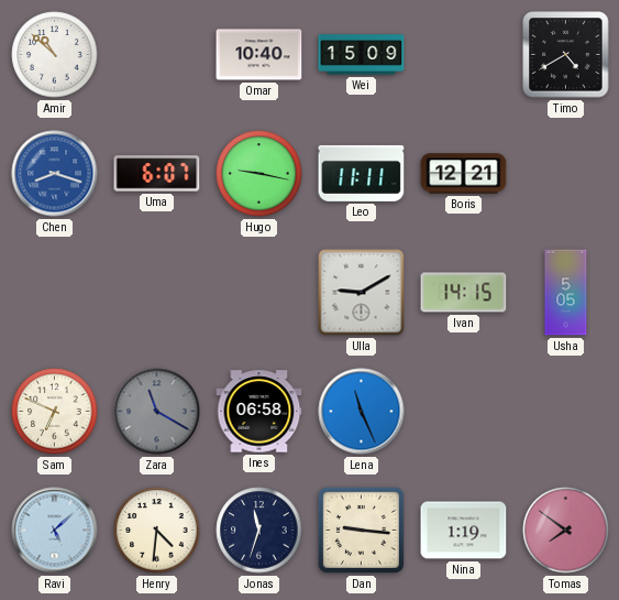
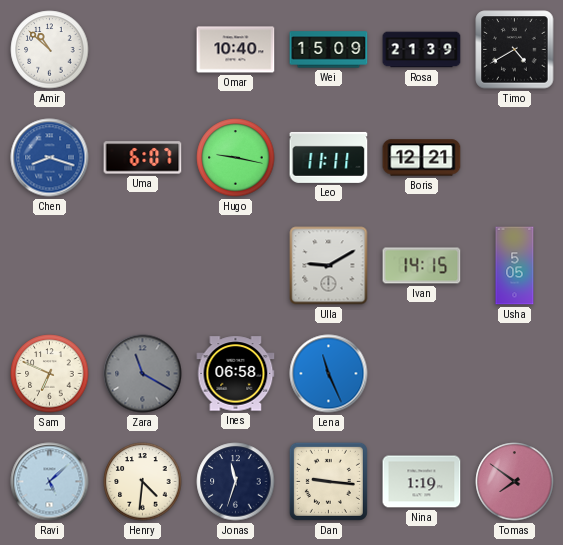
Rosa: none -> 21:39 (422, 50)
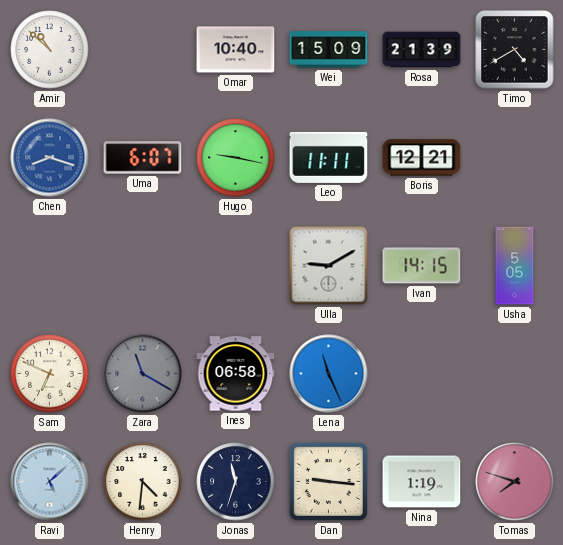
Tomas: 7:51 -> 7:48 (515, 482)
